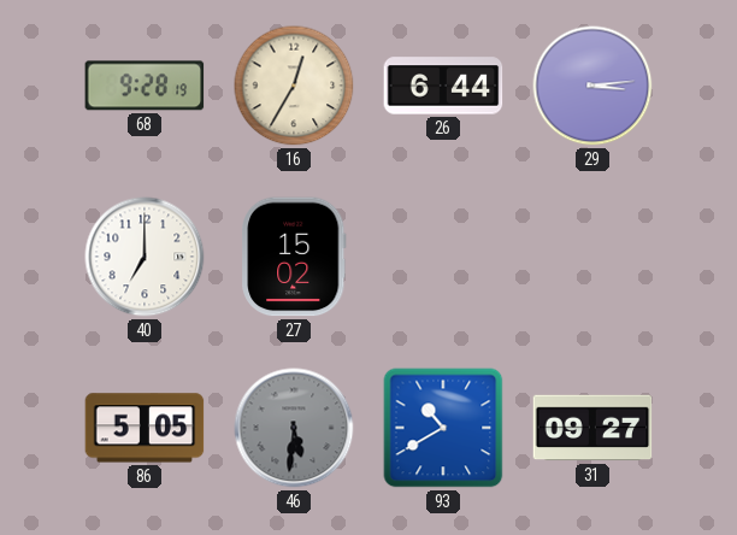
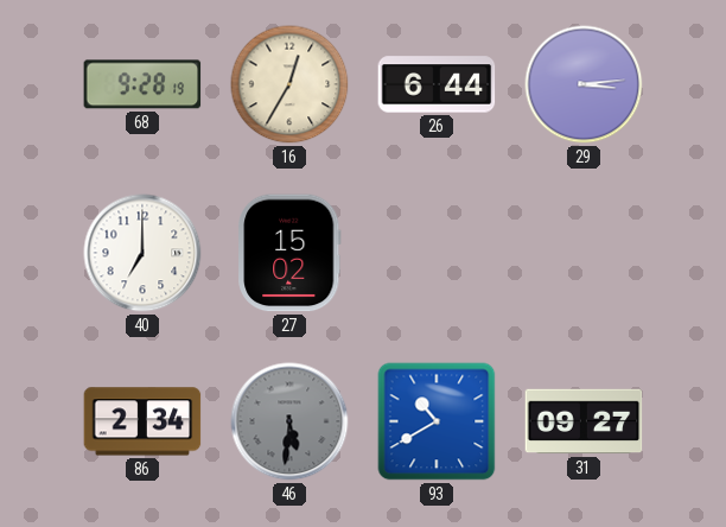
86: 5:05 -> 2:34 (142, 421)
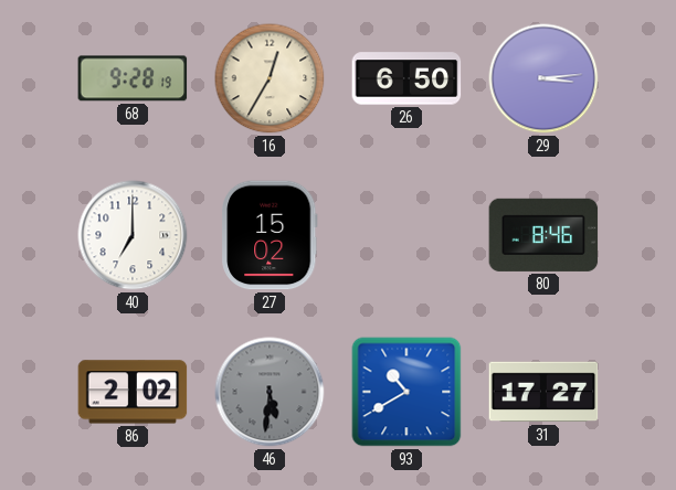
26: 6:44 -> 6:50 (406, 78)
80: none -> 8:46 (543, 235)
86: 2:34 -> 2:02 (133, 392)
31: 09:27 -> 17:27 (543, 392)
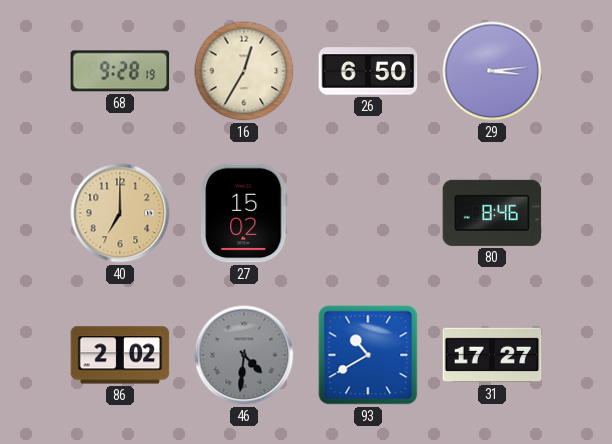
40 dial: white -> champagne (120, 213)
46: 5:31 -> 4:31 (244, 355)
